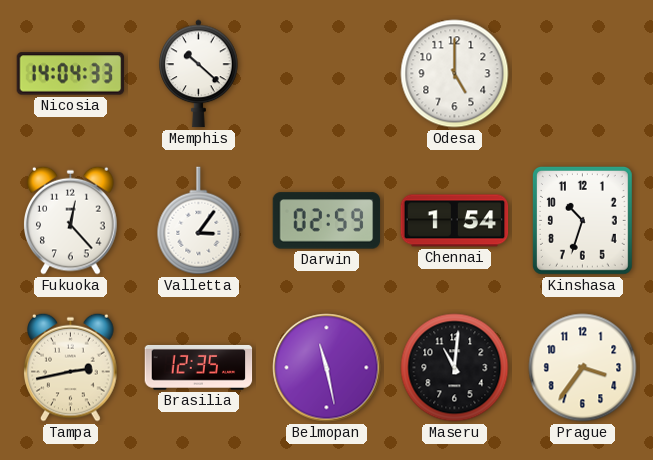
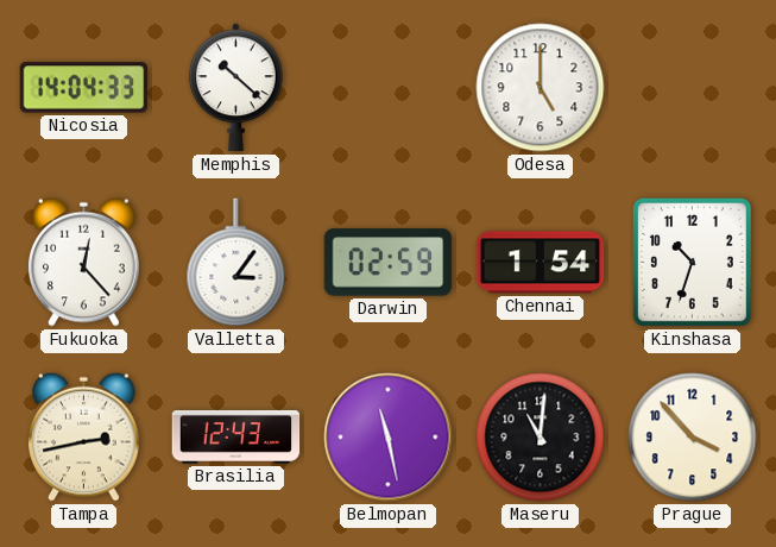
Brasilia: 12:35 -> 12:43 (236, 436)
Prague: 3:36 -> 3:53 (693, 438)
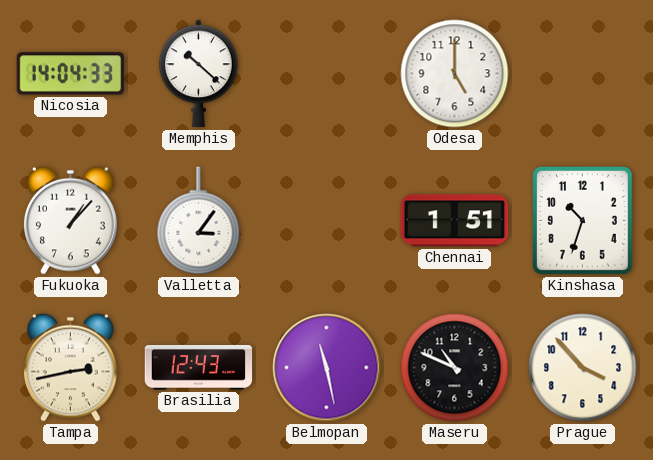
Fukuoka: 12:23 -> 1:07 (71, 220)
Darwin: 02:59 -> none (389, 263)
Chennai: 1:54 -> 1:51 (455, 221)
Maseru: 11:01 -> 10:49 (455, 368)
